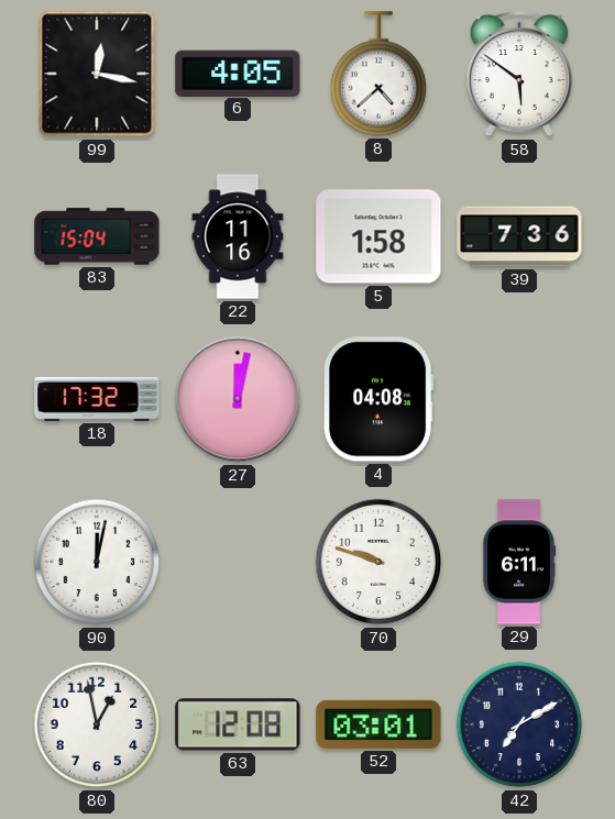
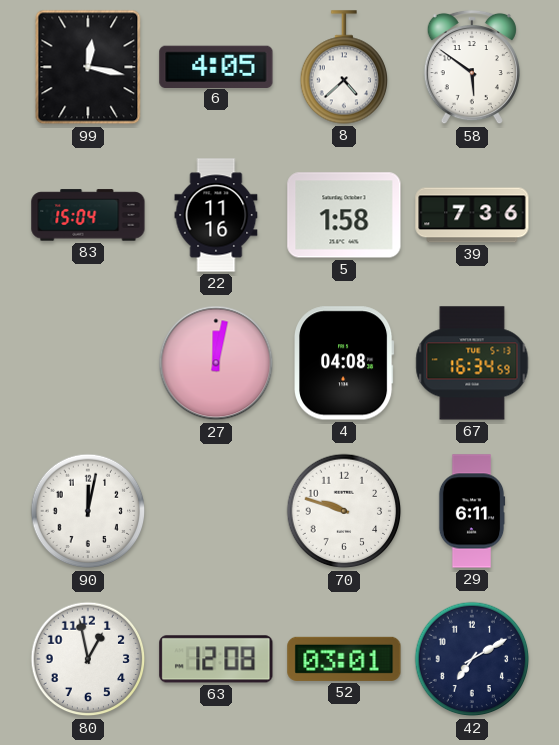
18: 17:32 -> none (97, 399)
67: none -> 16:34 (472, 363)
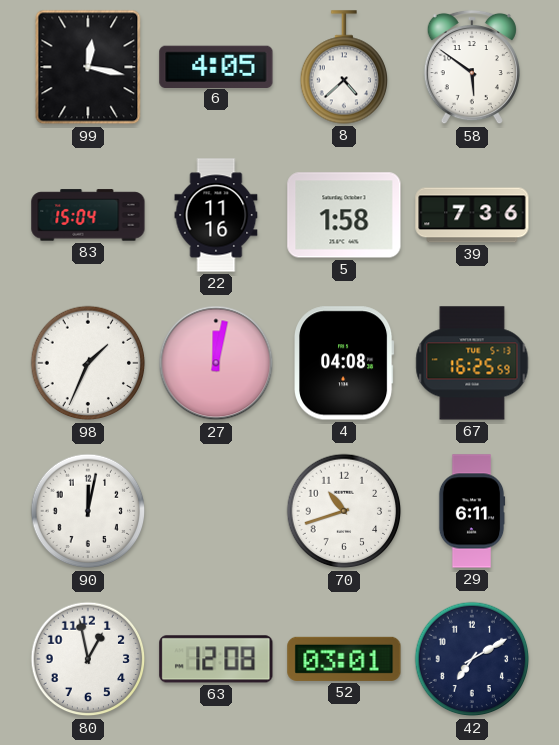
98: none -> 1:34 (88, 363)
67: 16:34 -> 16:25 (472, 363)
70: 9:48 -> 10:42 (344, 511)
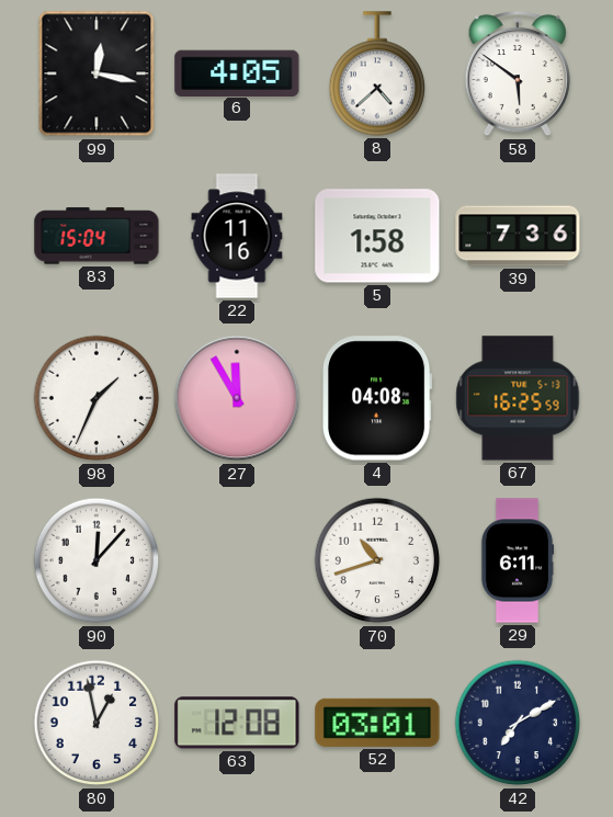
27: 12:02 -> 11:55 (237, 398)
90: 12:02 -> 12:07 (97, 560)
